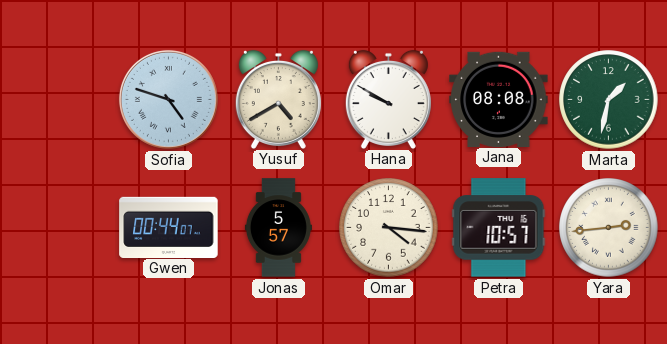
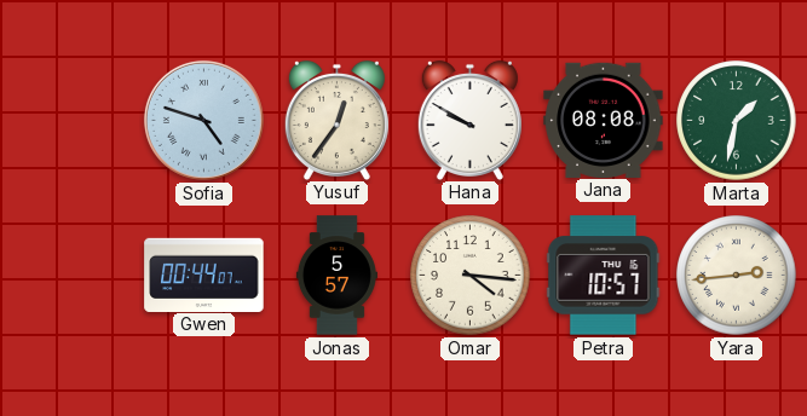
Yusuf: 4:40 -> 12:36 (336, 120)
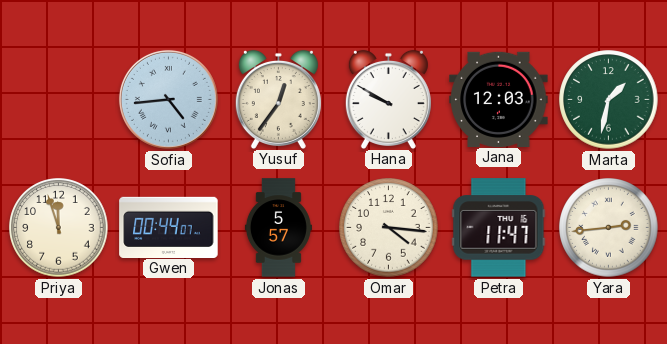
Sofia: 4:48 -> 4:44 (168, 99)
Jana: 08:08 -> 12:03 (499, 99)
Priya: none -> 11:57 (59, 228)
Petra: 10:57 -> 11:47 (499, 228)
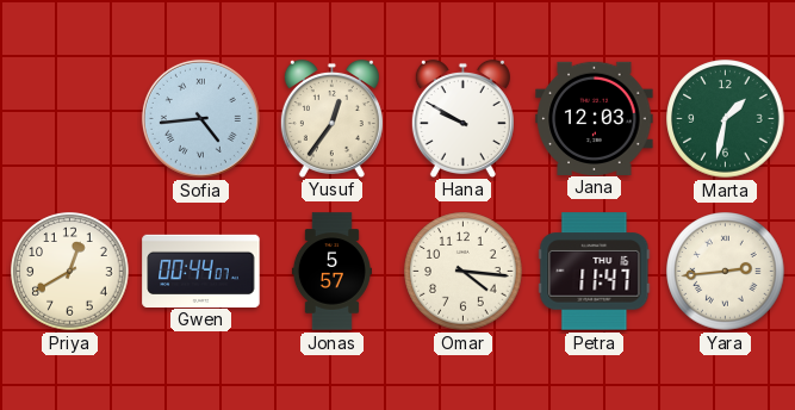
Priya: 11:57 -> 12:40 (70, 272)
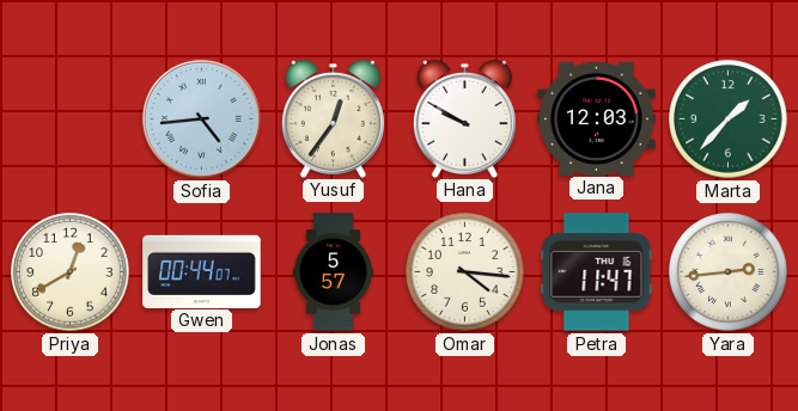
Marta: 1:32 -> 1:37 (729, 119)
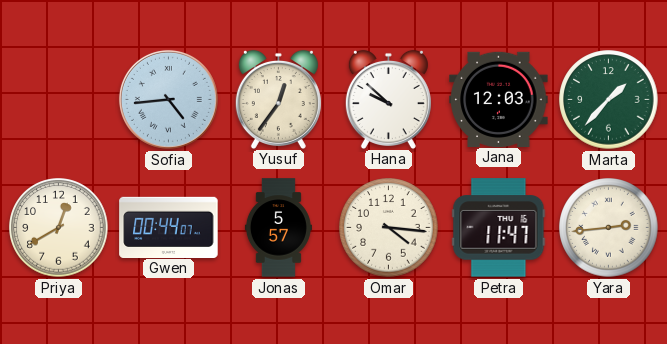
Hana: 9:50 -> 9:52 (388, 99)
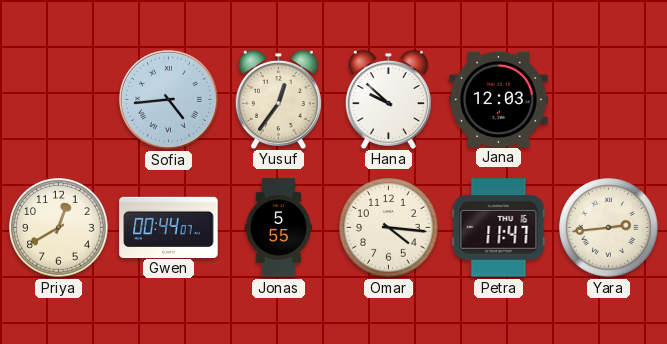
Marta: 1:37 -> none (609, 100)
Jonas: 5:57 -> 5:55 (278, 228)
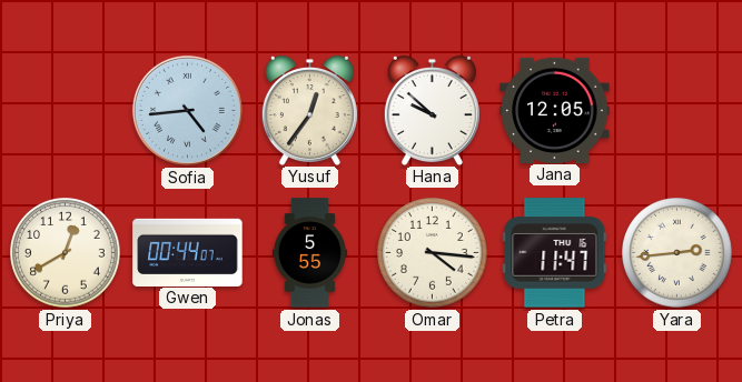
Jana: 12:03 -> 12:05 (555, 110)
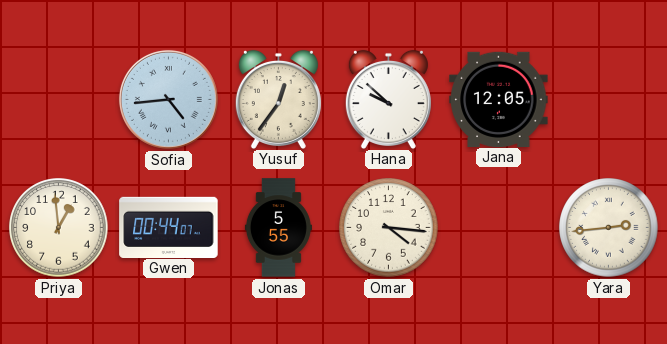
Priya: 12:40 -> 12:59 (59, 228)
Petra: 11:47 -> none (555, 253)
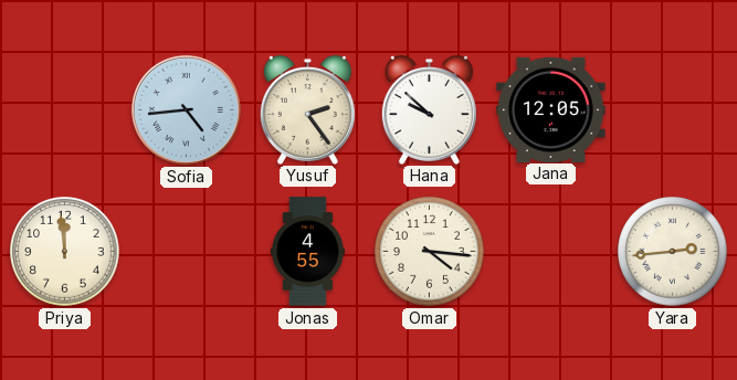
Yusuf: 12:36 -> 2:24 (307, 109)
Priya: 12:59 -> 11:59 (65, 252)
Gwen: 00:44 -> none (169, 227)
Jonas: 5:55 -> 4:55 (307, 252)
